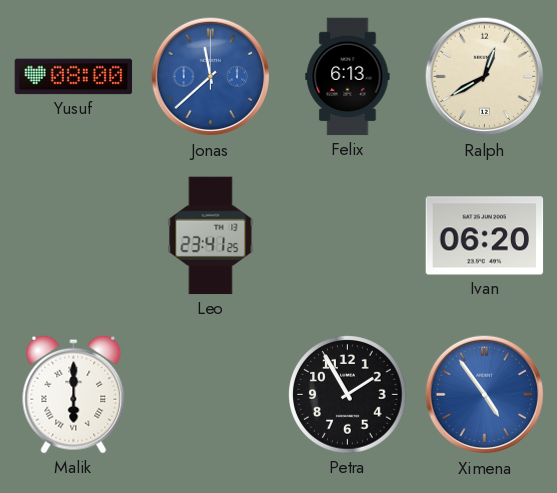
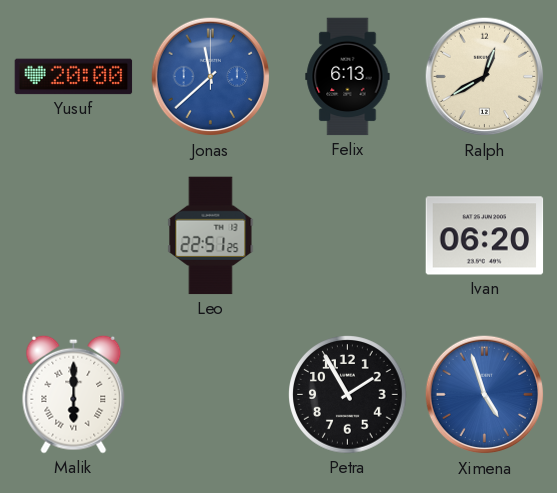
Yusuf: 08:00 -> 20:00 (74, 77)
Leo: 23:41 -> 22:51 (211, 236)
Ximena: 4:54 -> 4:57 (485, 395)
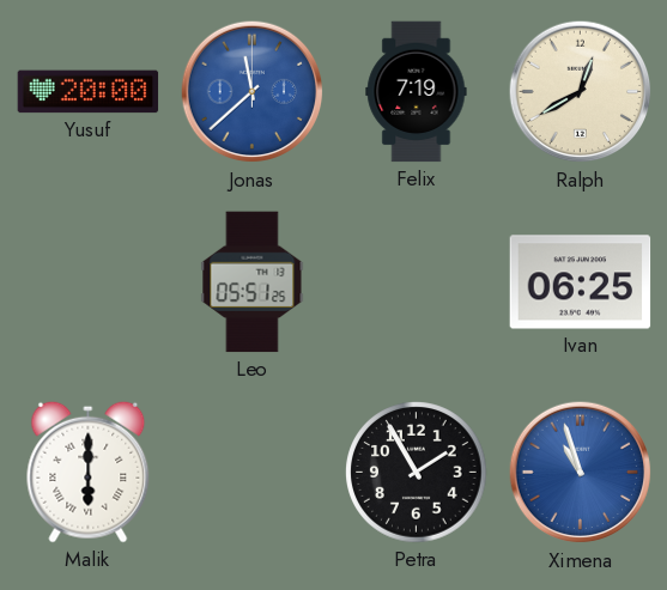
Felix: 6:13 -> 7:19 (417, 92)
Leo: 22:51 -> 05:51 (253, 282)
Ivan: 06:20 -> 06:25 (581, 282)
Ximena: 4:57 -> 10:57 (581, 473)
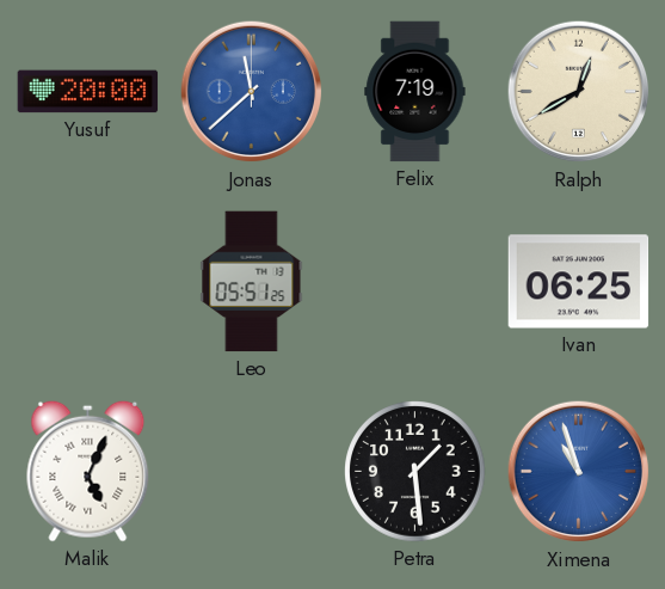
Malik: 6:00 -> 5:04 (88, 471)
Petra: 1:55 -> 1:29 (415, 472)
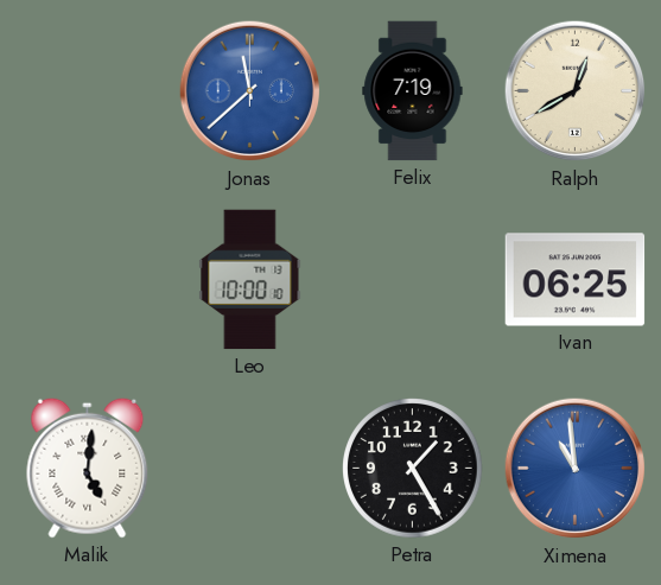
Yusuf: 20:00 -> none (88, 92)
Leo: 05:51 -> 10:00 (250, 280)
Malik: 5:04 -> 5:01 (88, 468)
Petra: 1:29 -> 1:25 (413, 469)
Ximena: 10:57 -> 10:59 (576, 469)
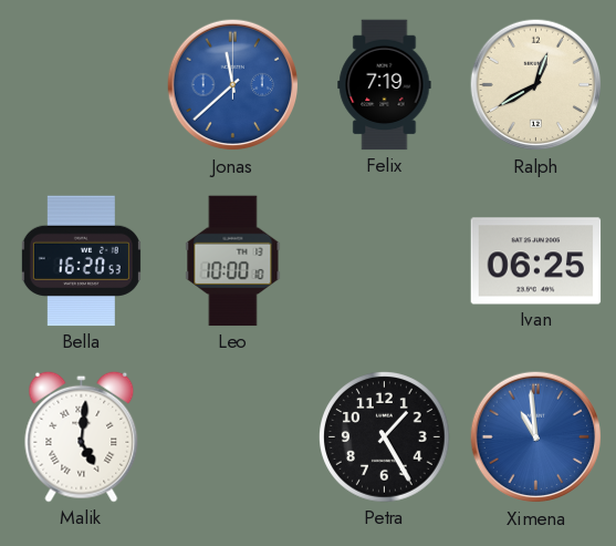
Bella: none -> 16:20 (81, 261)
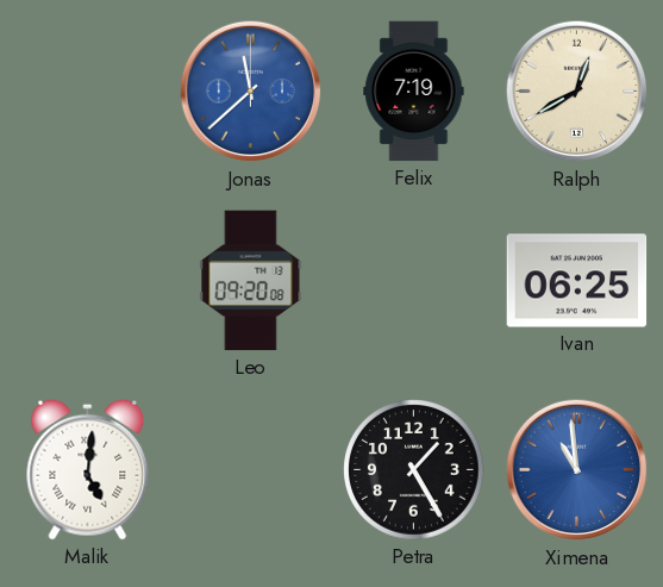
Bella: 16:20 -> none (81, 261)
Leo: 10:00 -> 09:20 (251, 281)
